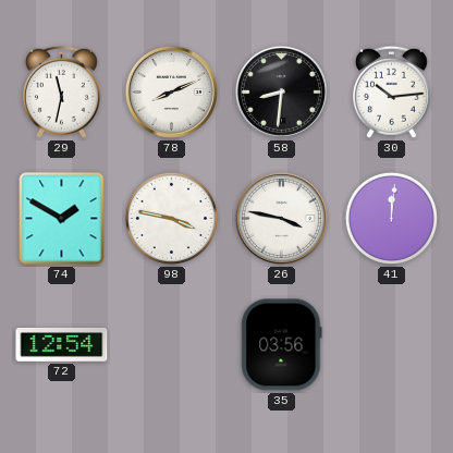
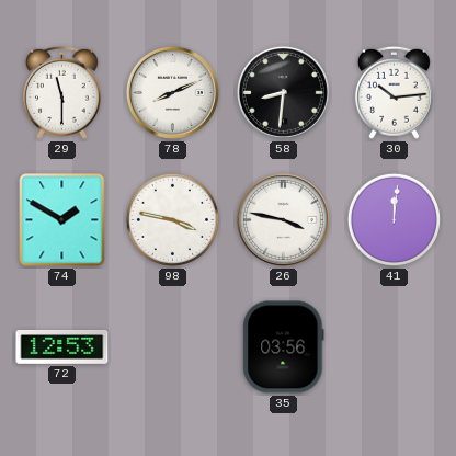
29: 11:32 -> 11:30 (61, 92)
72: 12:54 -> 12:53 (62, 347)
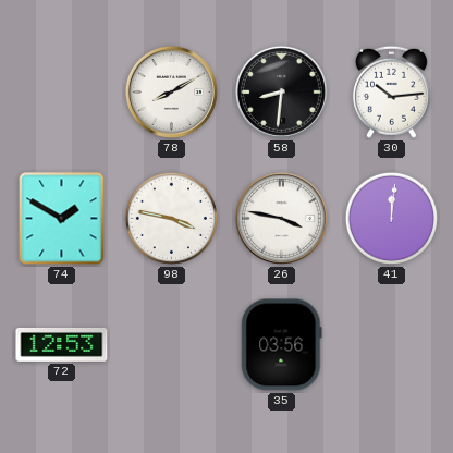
29: 11:30 -> none (61, 92)
78: 8:11 -> 8:10 (171, 91)
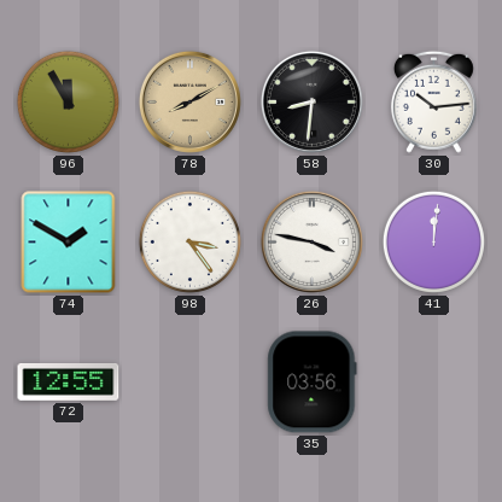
96: none -> 11:55 (68, 101)
78 dial: white -> champagne (189, 101)
98: 3:47 -> 3:24 (189, 241)
72: 12:53 -> 12:55 (69, 383)
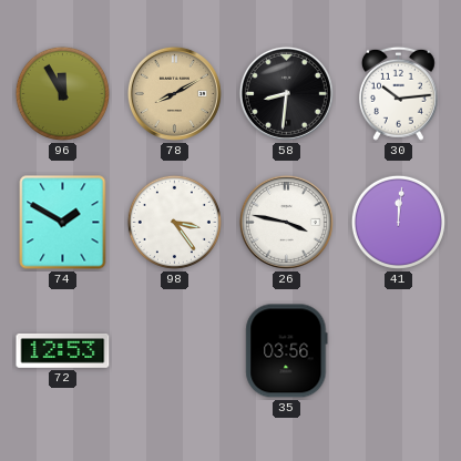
72: 12:55 -> 12:53 (63, 351)
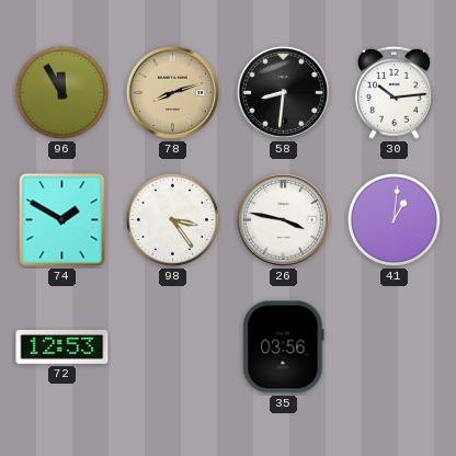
78: 8:10 -> 8:12 (172, 92)
41: 12:01 -> 1:01 (394, 219)
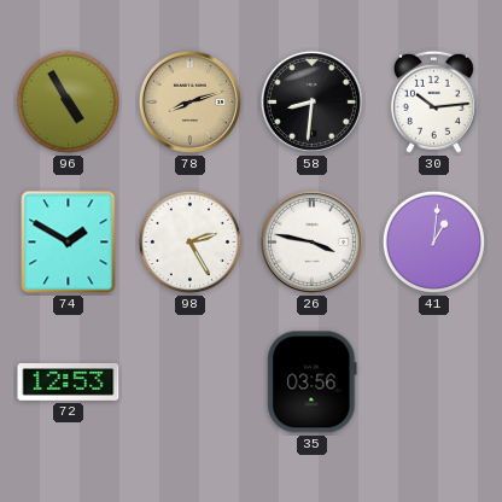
96: 11:55 -> 4:55 (68, 101)
98: 3:24 -> 2:25 (189, 241)
